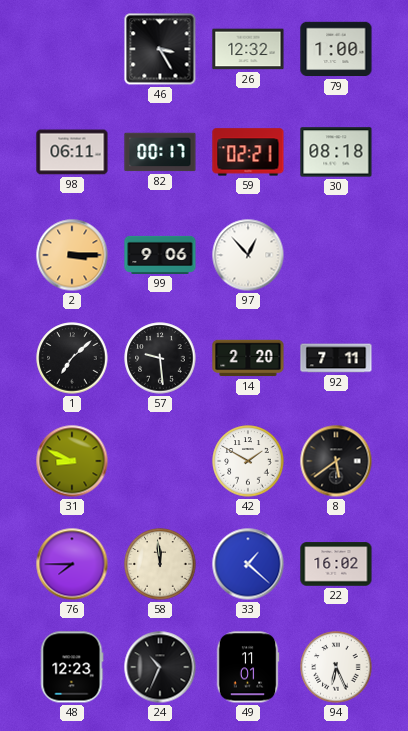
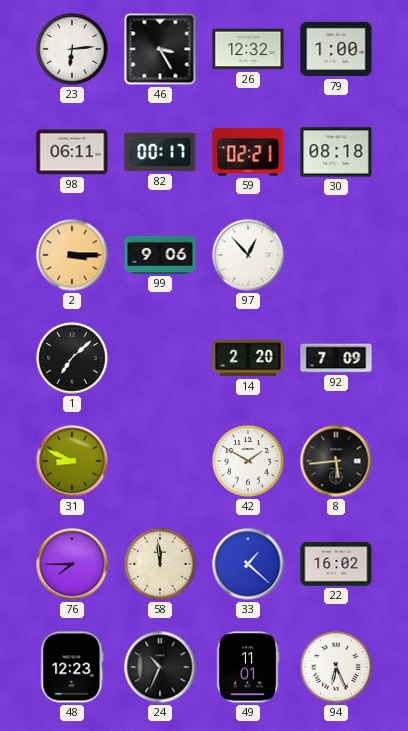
23: none -> 6:14 (72, 49)
57: 9:29 -> none (160, 358)
92: 7:11 -> 7:09 (336, 358)
8: 5:39 -> 5:44 (336, 461)
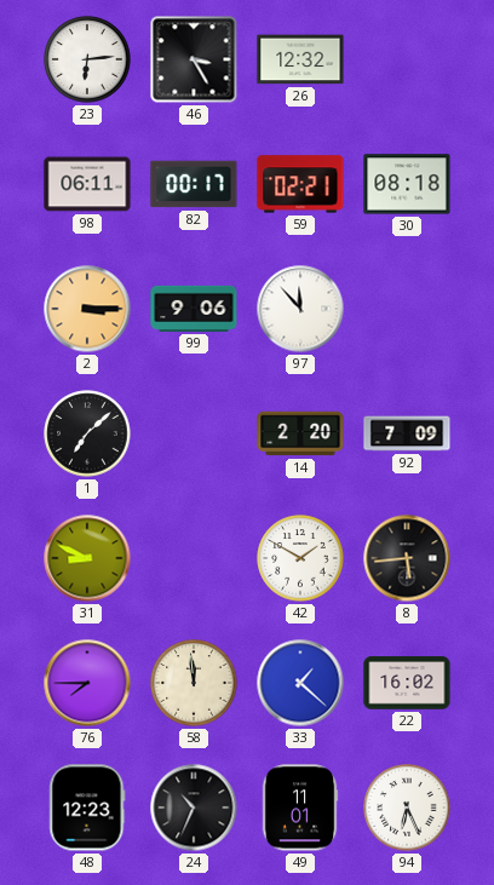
79: 1:00 -> none (336, 49)
97: 12:53 -> 11:53 (300, 309)
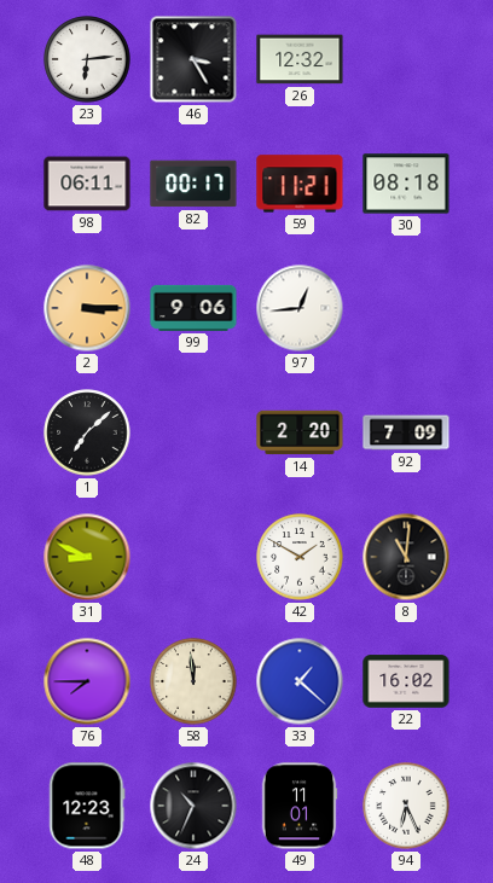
59: 02:21 -> 11:21 (300, 184)
97: 11:53 -> 12:44 (300, 308)
8: 5:44 -> 11:01 (406, 557)
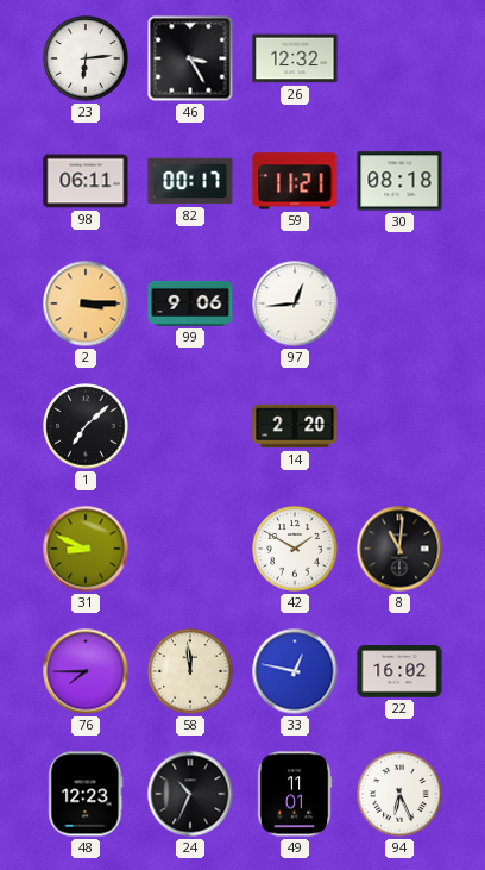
92: 7:09 -> none (406, 432)
33: 1:22 -> 12:47 (295, 671)
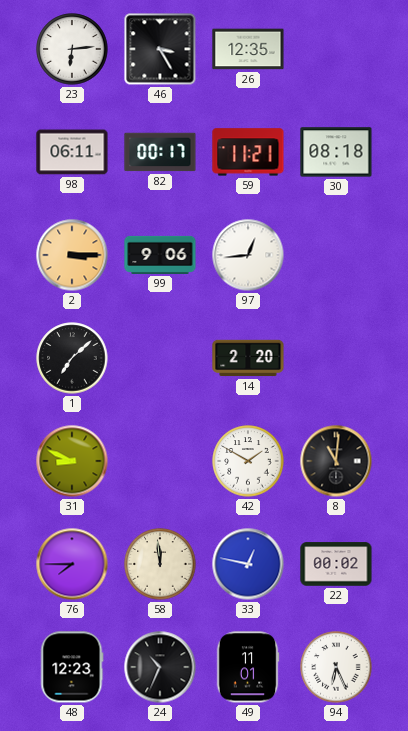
26: 12:32 -> 12:35 (248, 49)
22: 16:02 -> 00:02 (336, 564)
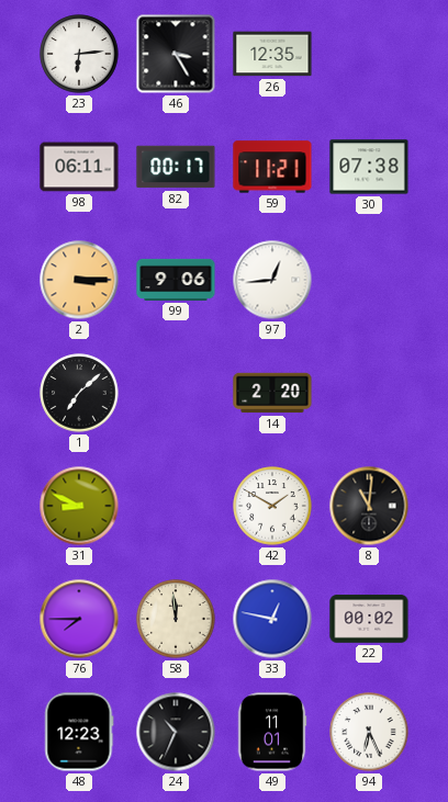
30: 08:18 -> 07:38 (369, 167)
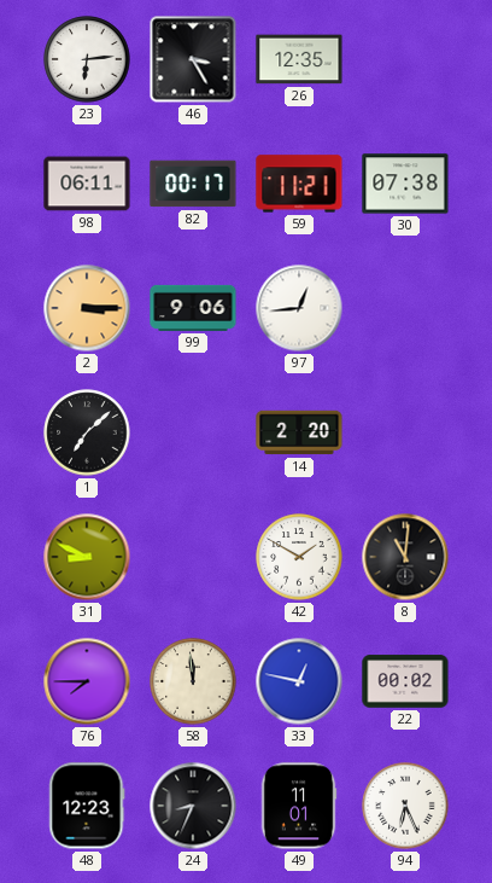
24: 10:34 -> 8:34 (193, 806)
